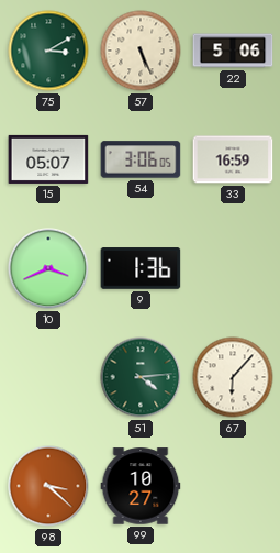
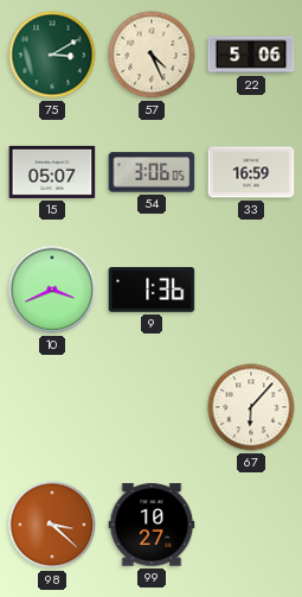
57: 5:26 -> 4:26 (152, 55)
51: 4:14 -> none (141, 377)
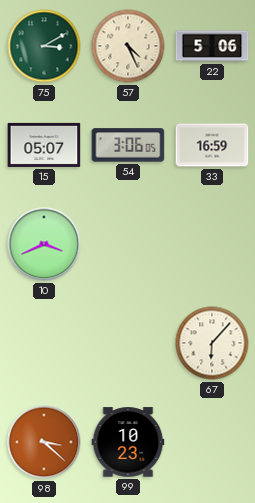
9: 1:36 -> none (152, 290)
99: 10:27 -> 10:23 (128, 442)
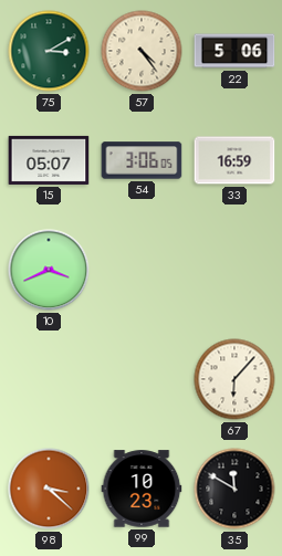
57: 4:26 -> 4:24 (142, 51)
35: none -> 11:50 (234, 489)
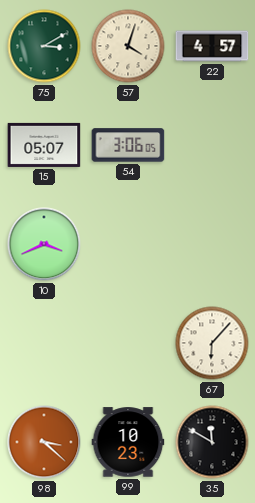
57: 4:24 -> 4:03 (128, 46)
22: 5:06 -> 4:57 (212, 46)
33: 16:59 -> none (234, 160)
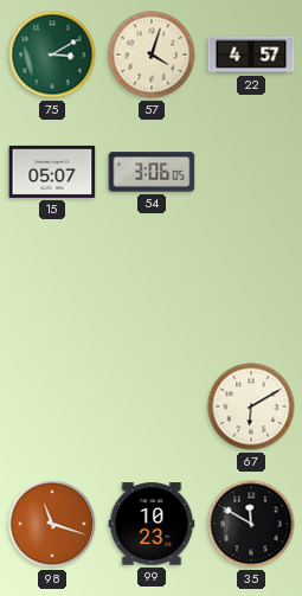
10: 3:41 -> none (44, 244)
67: 6:07 -> 6:10 (251, 406)
98: 3:22 -> 11:18 (52, 524)
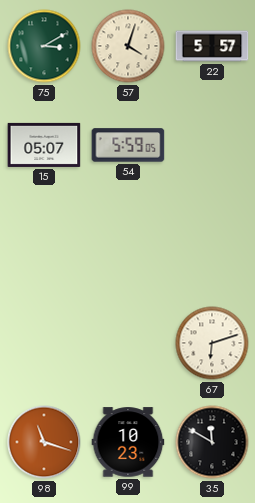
22: 4:57 -> 5:57 (212, 46)
54: 3:06 -> 5:59 (128, 145)
67: 6:10 -> 6:12 (212, 343)
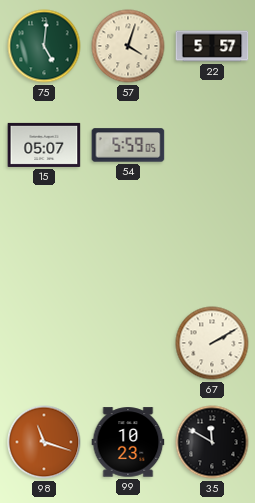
75: 3:10 -> 5:01 (44, 46)
67: 6:12 -> 2:10 (212, 343)
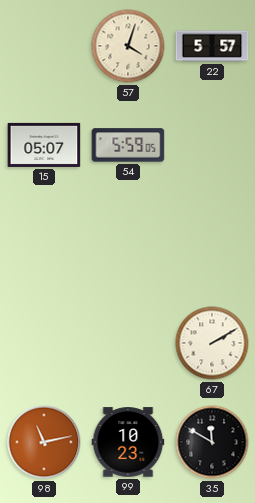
75: 5:01 -> none (44, 46)
98: 11:18 -> 11:13 (44, 442)
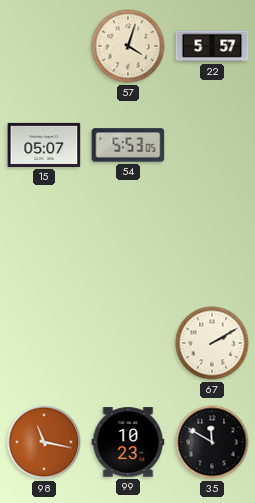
54: 5:59 -> 5:53 (128, 145)
98: 11:13 -> 11:17 (44, 442)
